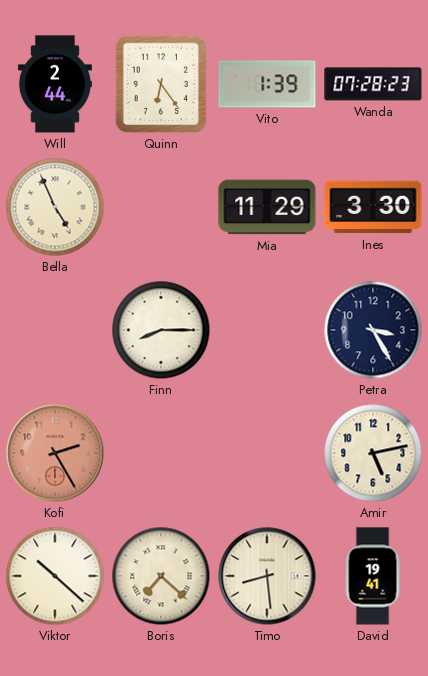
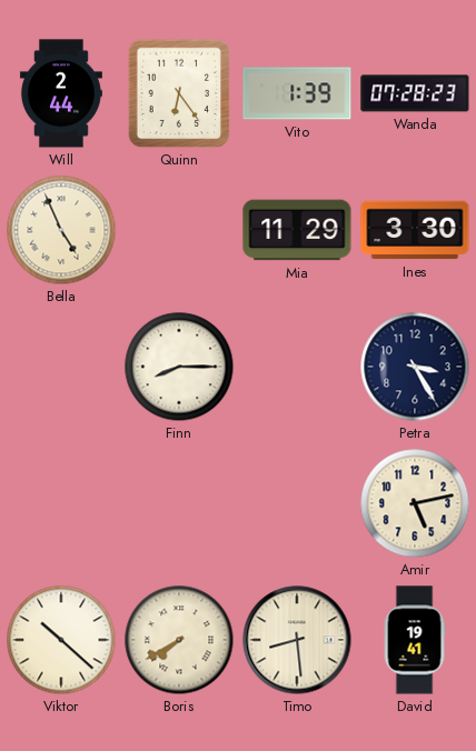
Kofi: 2:25 -> none (55, 453)
Boris: 7:22 -> 7:40 (179, 640)
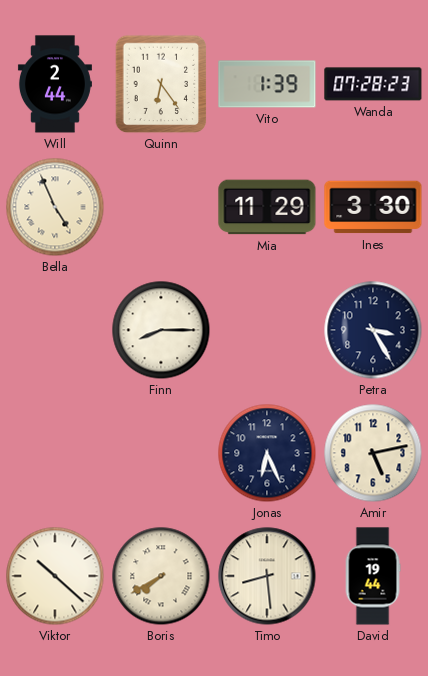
Jonas: none -> 6:26 (267, 453)
David: 19:41 -> 19:44 (373, 576)
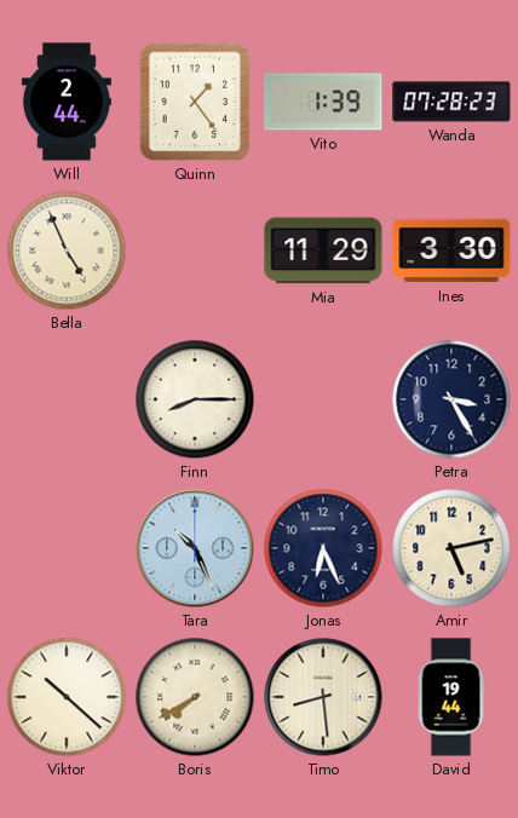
Quinn: 6:24 -> 1:24 (195, 102)
Tara: none -> 10:26 (195, 548)
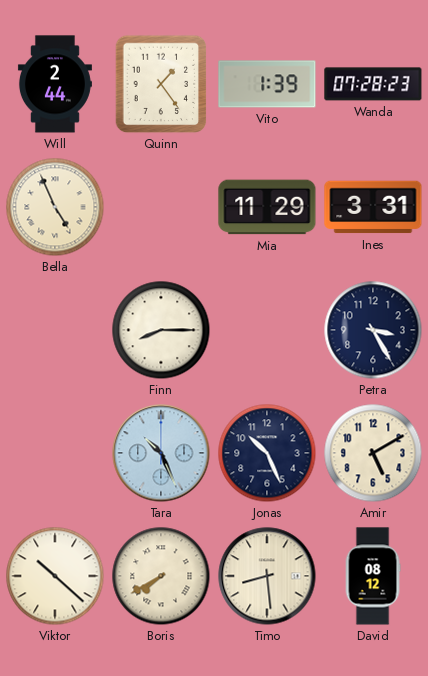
Ines: 3:30 -> 3:31 (373, 207)
Jonas: 6:26 -> 10:26 (267, 453)
Amir: 5:13 -> 5:10 (373, 453)
David: 19:44 -> 08:12 (373, 576)
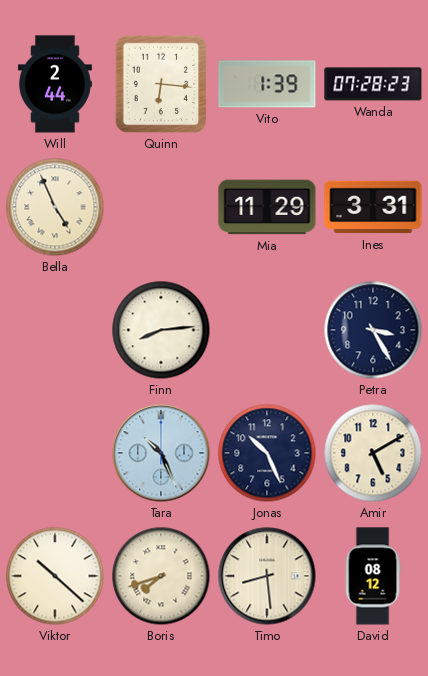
Quinn: 1:24 -> 6:16 (161, 84)
Finn: 8:15 -> 8:14 (161, 330)
Boris: 7:40 -> 7:42 (161, 576)
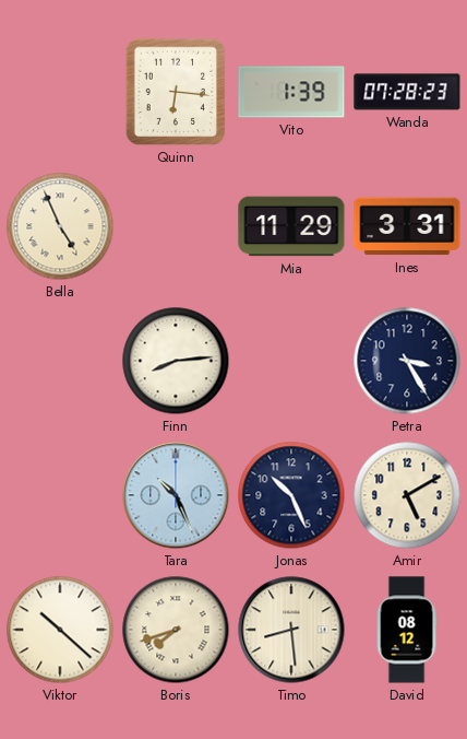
Will: 2:44 -> none (55, 84)
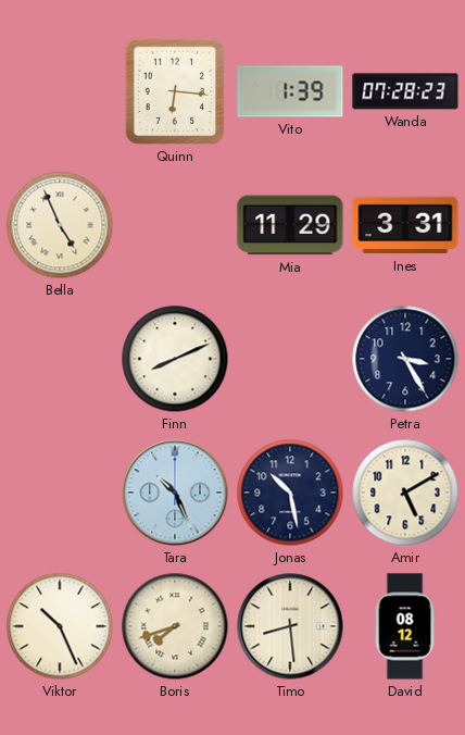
Finn: 8:14 -> 8:11 (175, 359)
Jonas: 10:26 -> 10:28 (290, 493)
Viktor: 10:22 -> 10:26 (60, 626)
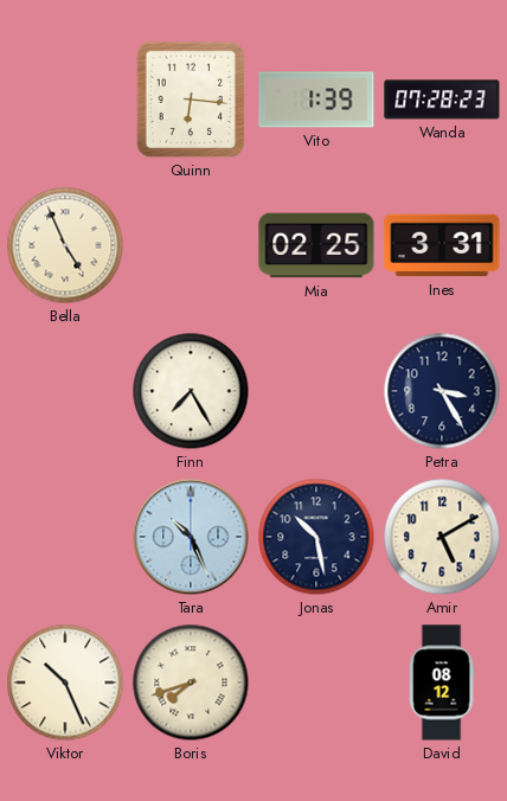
Mia: 11:29 -> 02:25 (316, 245)
Finn: 8:11 -> 7:25 (191, 391)
Timo: 8:29 -> none (290, 626)
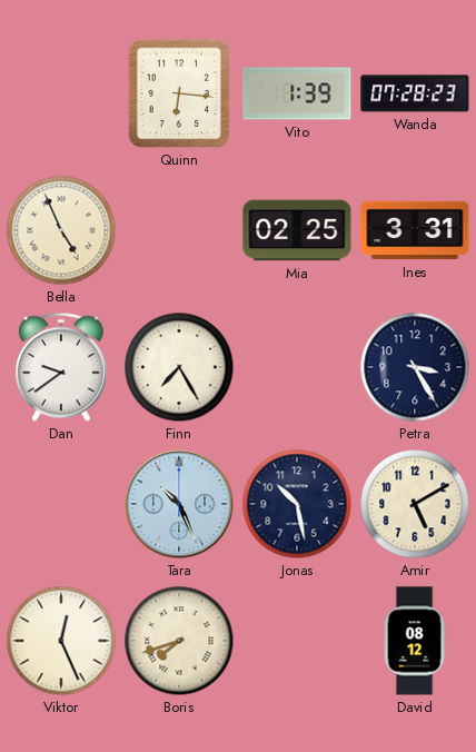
Dan: none -> 9:39 (61, 367)
Viktor: 10:26 -> 12:26 (61, 641)
